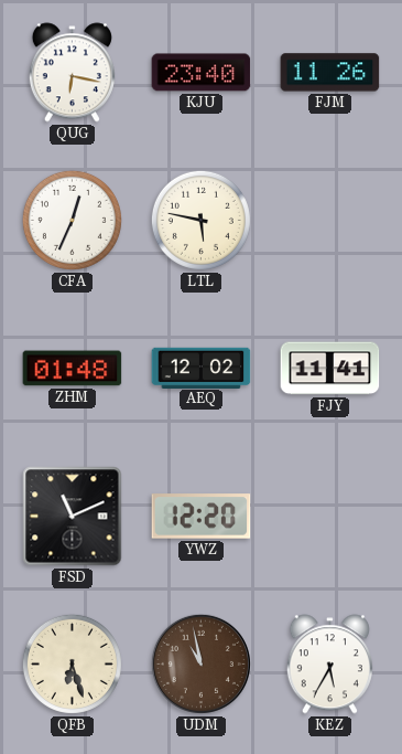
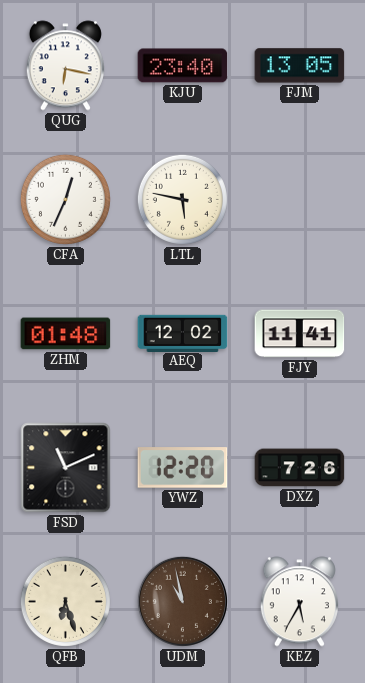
FJM: 11:26 -> 13:05 (300, 66)
DXZ: none -> 7:26 (300, 468)
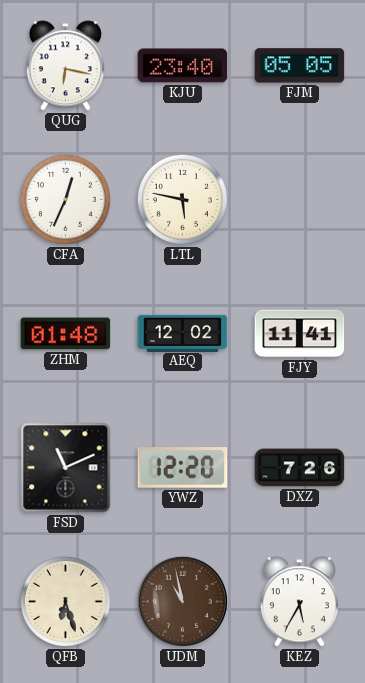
FJM: 13:05 -> 05:05 (300, 66)
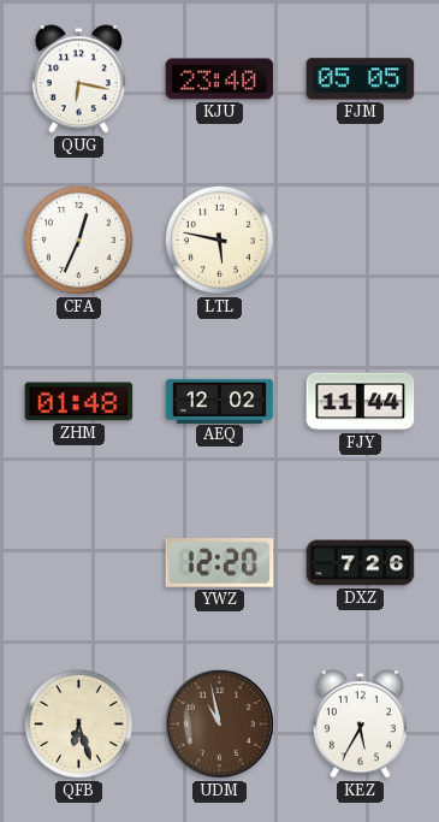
FJY: 11:41 -> 11:44 (361, 402)
FSD: 11:11 -> none (66, 468)
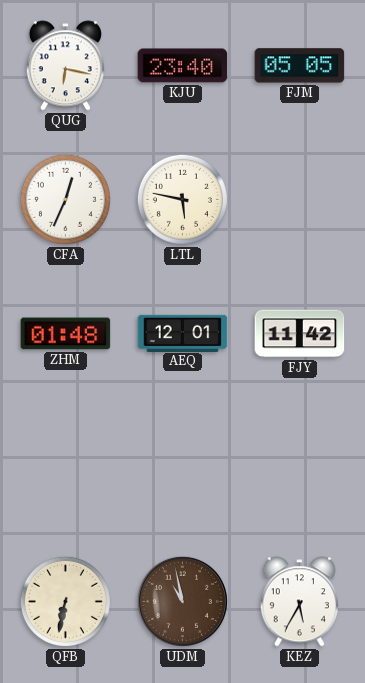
AEQ: 12:02 -> 12:01 (183, 333)
FJY: 11:44 -> 11:42 (300, 334)
YWZ: 12:20 -> none (220, 563)
DXZ: 7:26 -> none (361, 563)
QFB: 6:27 -> 6:32 (65, 601)
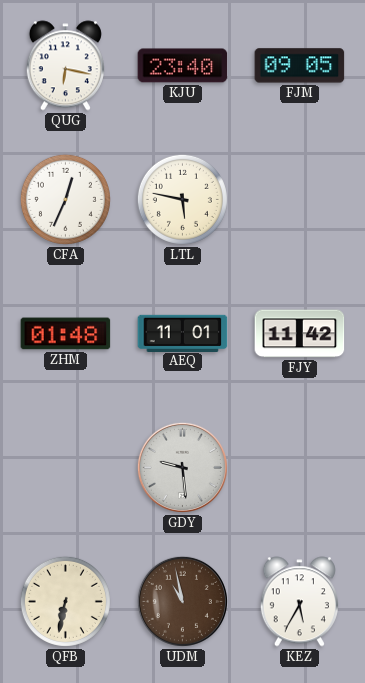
FJM: 05:05 -> 09:05 (300, 66)
AEQ: 12:01 -> 11:01 (183, 333)
GDY: none -> 9:29 (182, 467)
